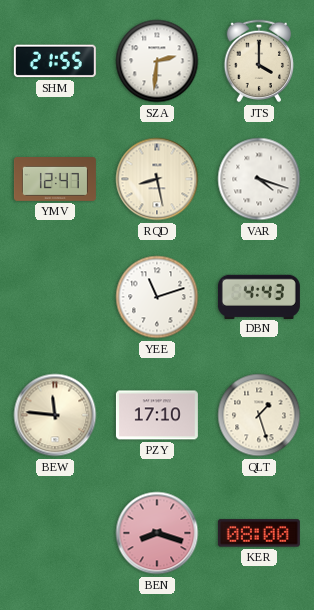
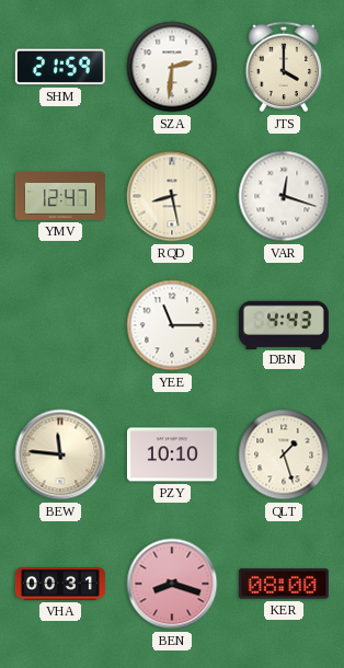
SHM: 21:55 -> 21:59 (60, 67)
VAR: 4:18 -> 12:18 (284, 196)
YEE: 11:12 -> 11:15 (172, 325)
PZY: 17:10 -> 10:10 (172, 454)
VHA: none -> 00:31 (60, 585)
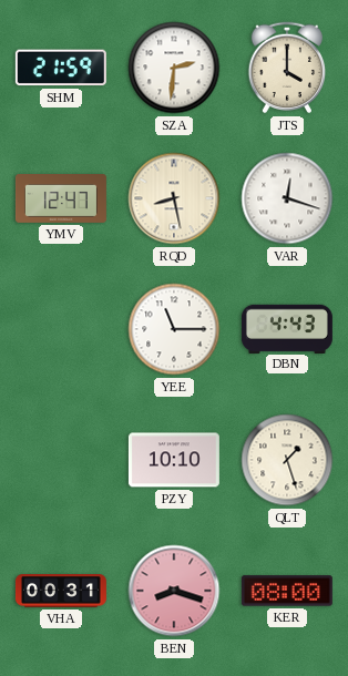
BEW: 11:46 -> none (60, 454)
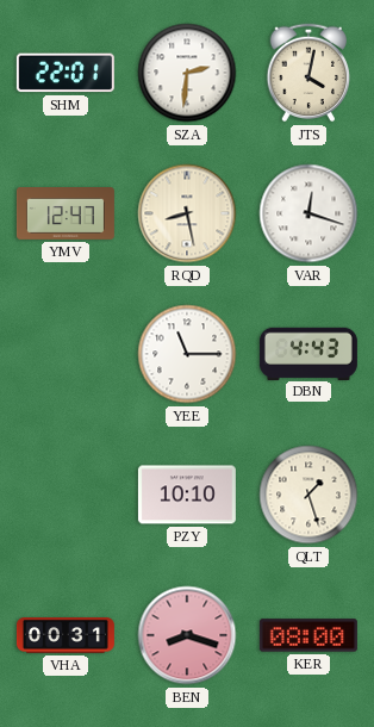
SHM: 21:59 -> 22:01 (66, 73)
JTS: 4:00 -> 4:02 (308, 73)
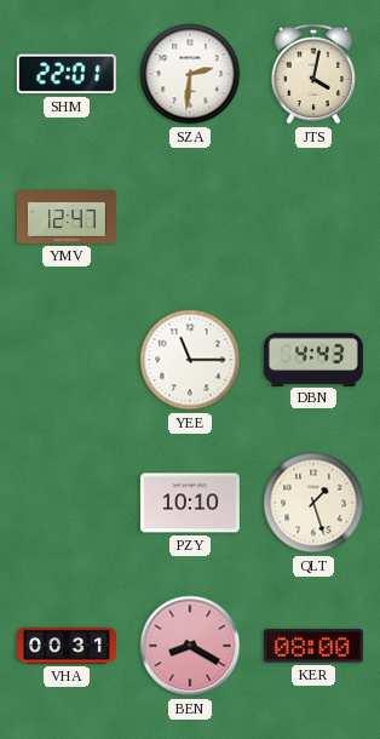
RQD: 8:28 -> none (187, 213)
VAR: 12:18 -> none (308, 213)
BEN: 8:18 -> 8:20 (190, 646)
